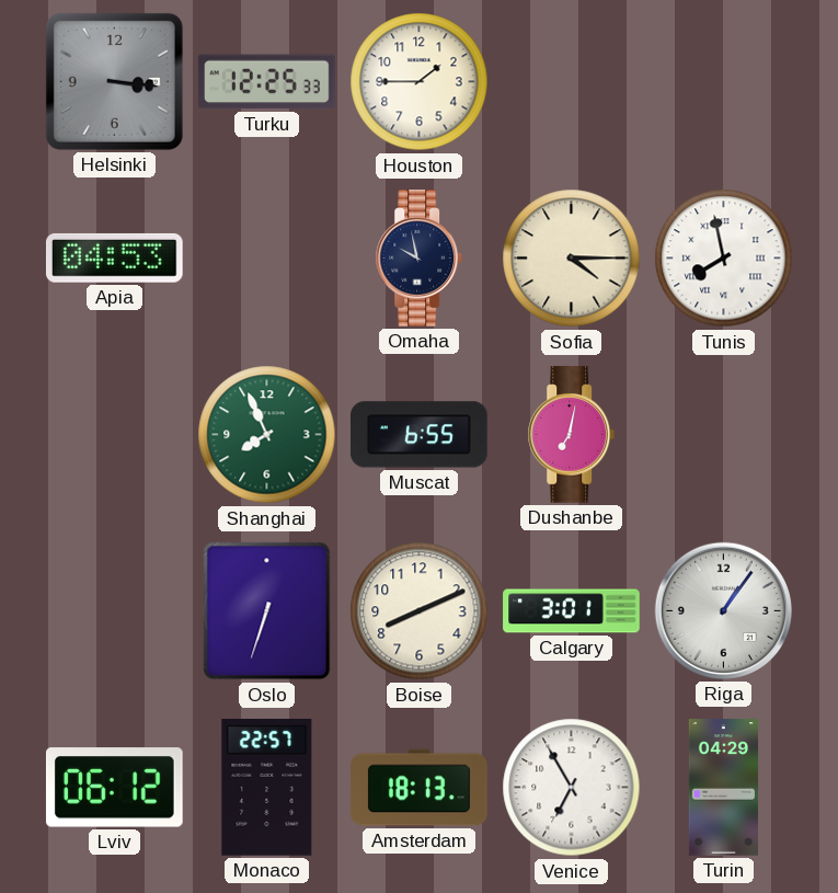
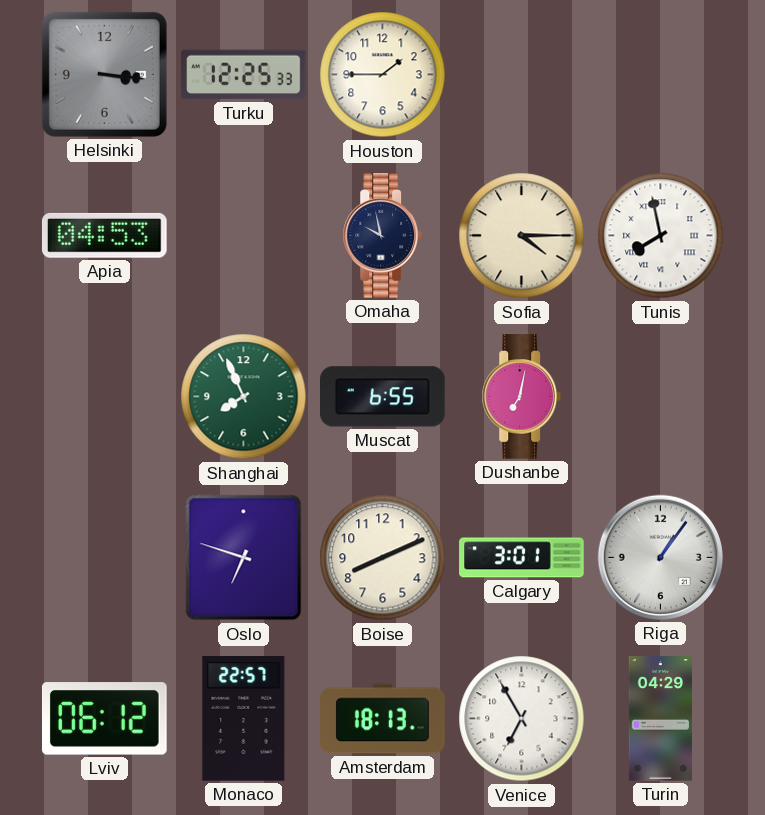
Oslo: 6:33 -> 6:48 (244, 558)
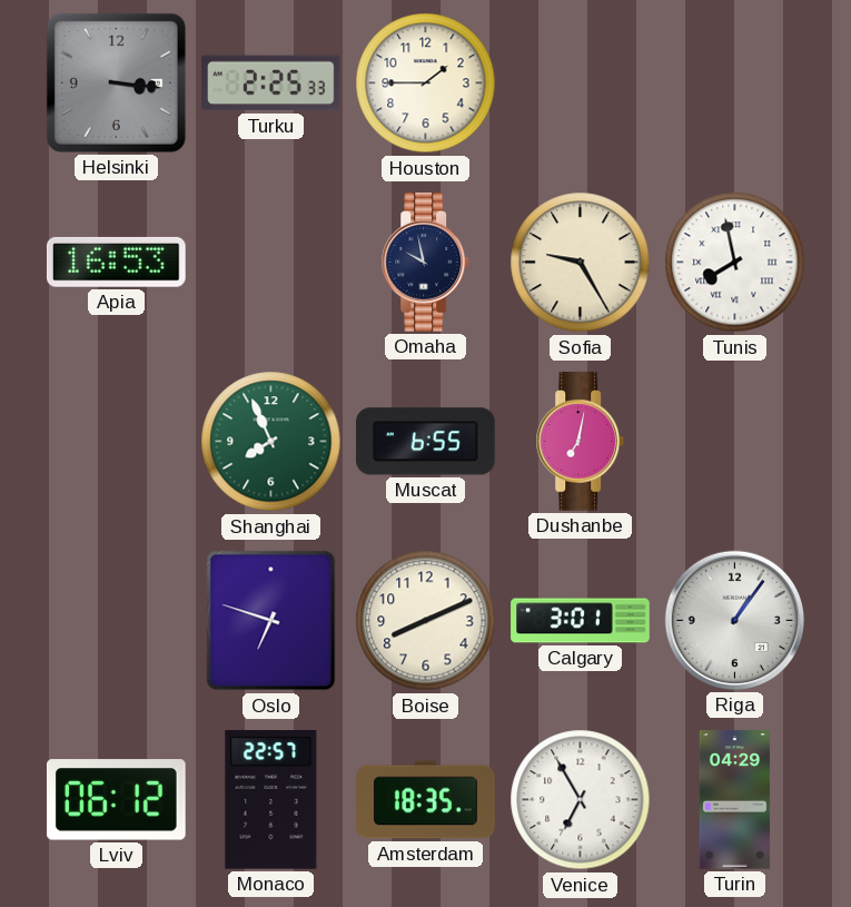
Turku: 12:25 -> 2:25 (271, 83)
Apia: 04:53 -> 16:53 (116, 262)
Sofia: 4:15 -> 9:25 (581, 263)
Amsterdam: 18:13 -> 18:35 (426, 800)
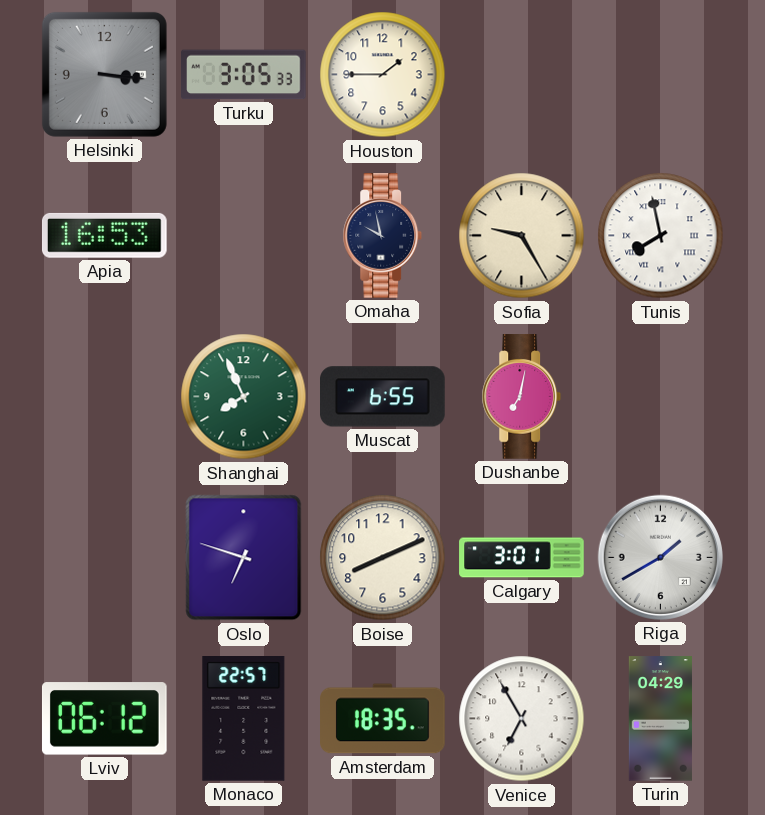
Turku: 2:25 -> 3:05 (244, 75)
Riga: 1:06 -> 1:40 (660, 557)
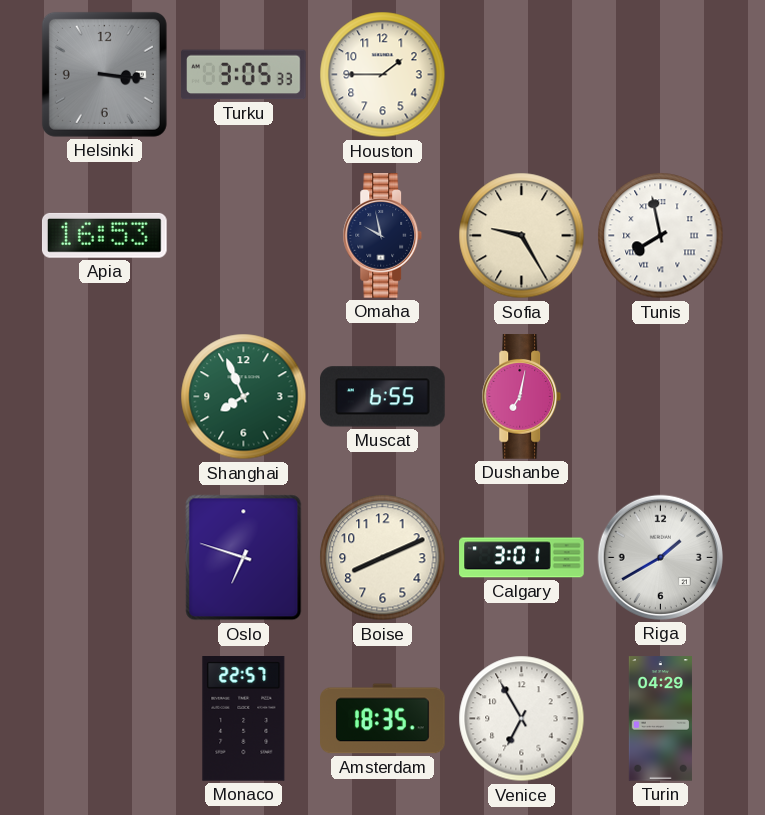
Lviv: 06:12 -> none (104, 719)
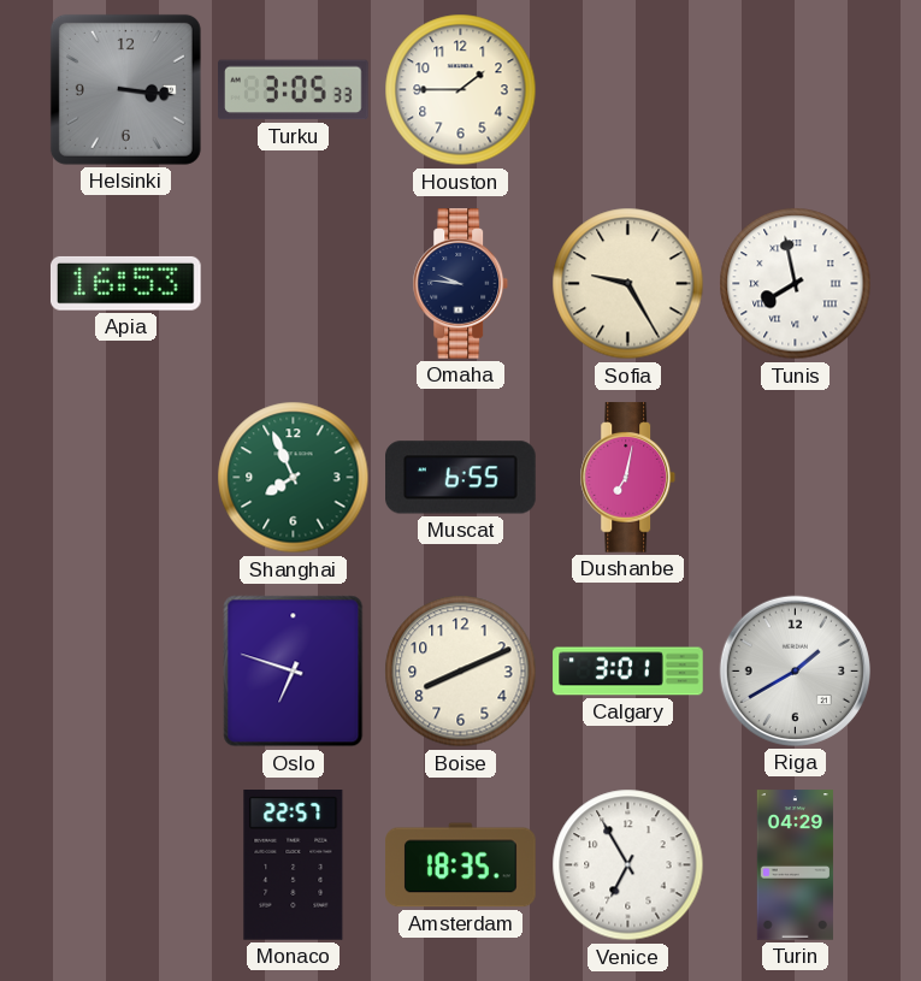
Omaha: 9:58 -> 9:46 (461, 284)
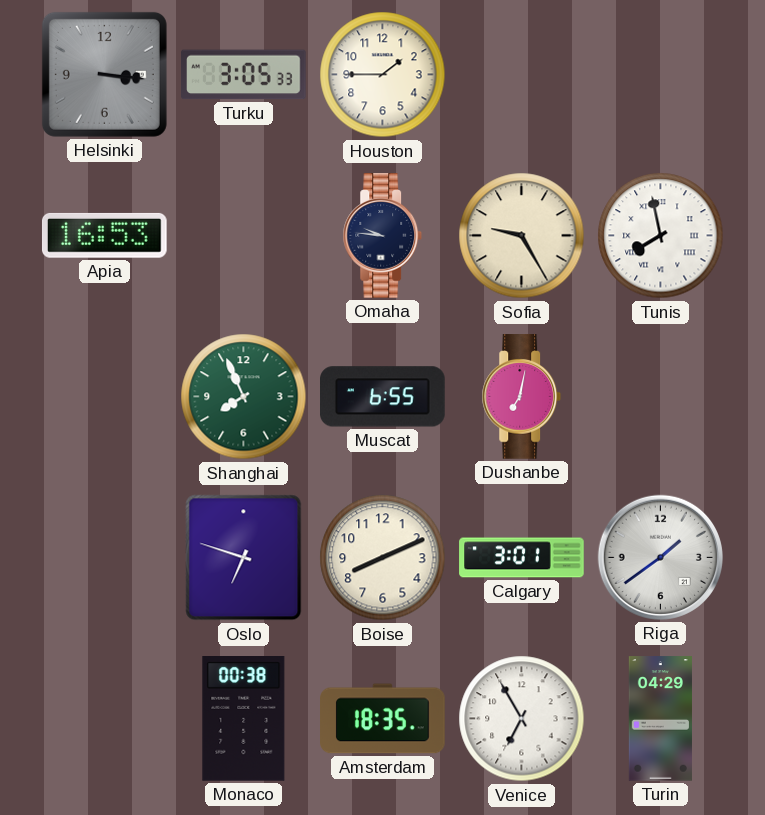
Riga: 1:40 -> 1:39 (660, 557)
Monaco: 22:57 -> 00:38 (244, 719)
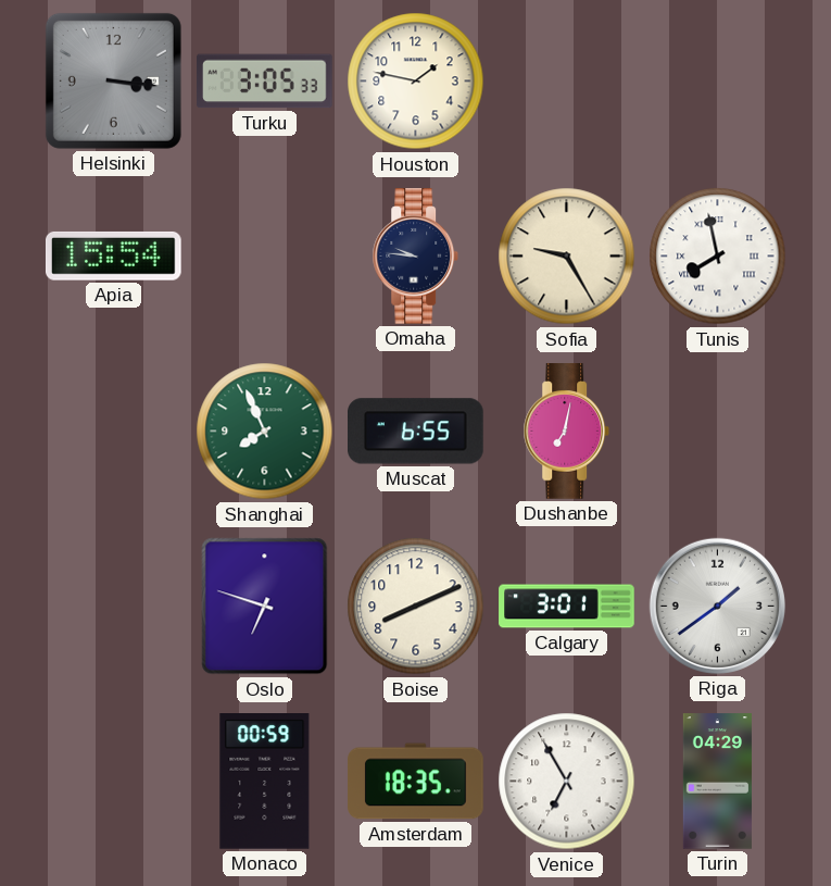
Houston: 1:45 -> 1:47 (416, 82)
Apia: 16:53 -> 15:54 (113, 255)
Monaco: 00:38 -> 00:59 (265, 782)
